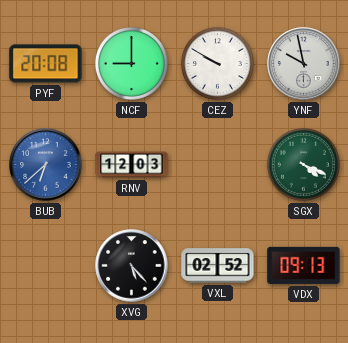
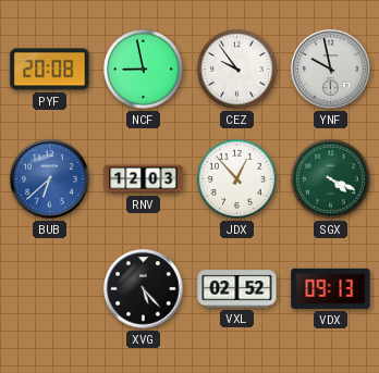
NCF: 9:00 -> 8:58 (143, 69)
CEZ: 9:50 -> 9:54 (236, 69)
JDX: none -> 12:53 (236, 178)
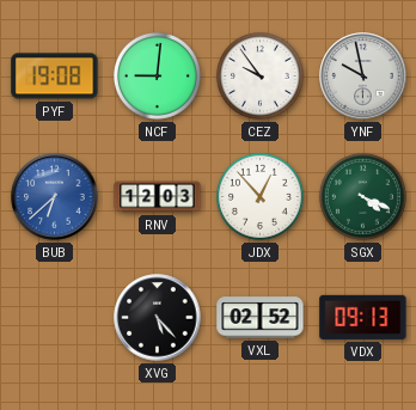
PYF: 20:08 -> 19:08 (55, 77)
NCF: 8:58 -> 9:01 (157, 75)
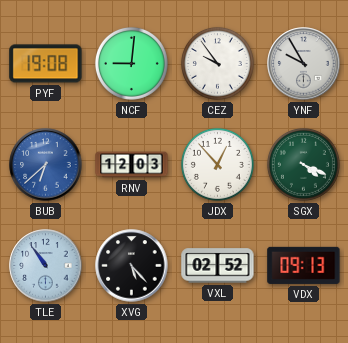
YNF: 9:58 -> 9:55 (304, 64)
TLE: none -> 10:54 (46, 266)
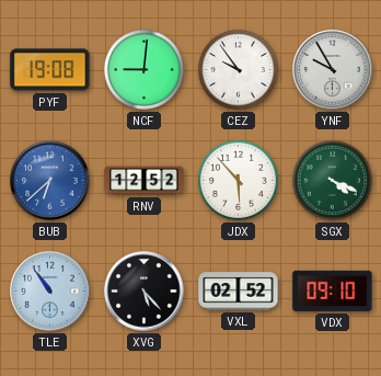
RNV: 12:03 -> 12:52 (145, 181)
JDX: 12:53 -> 5:53 (238, 180)
VDX: 09:13 -> 09:10 (333, 290)
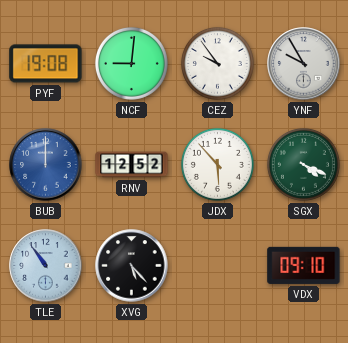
BUB: 6:38 -> 12:00 (46, 165)
VXL: 02:52 -> none (239, 292)
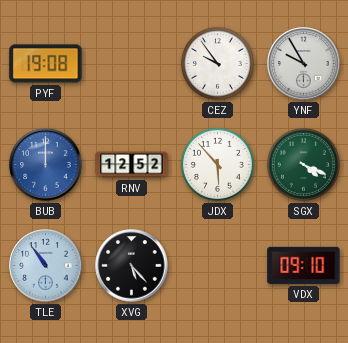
NCF: 9:01 -> none (131, 63)
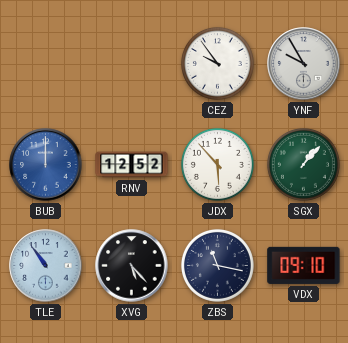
PYF: 19:08 -> none (46, 64)
SGX: 4:19 -> 1:07 (303, 164)
ZBS: none -> 11:17 (217, 265)
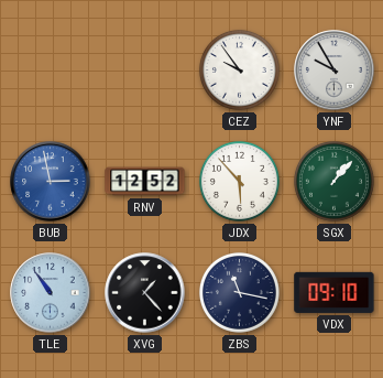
BUB: 12:00 -> 2:58 (51, 182)
XVG: 5:23 -> 1:23 (145, 293)
